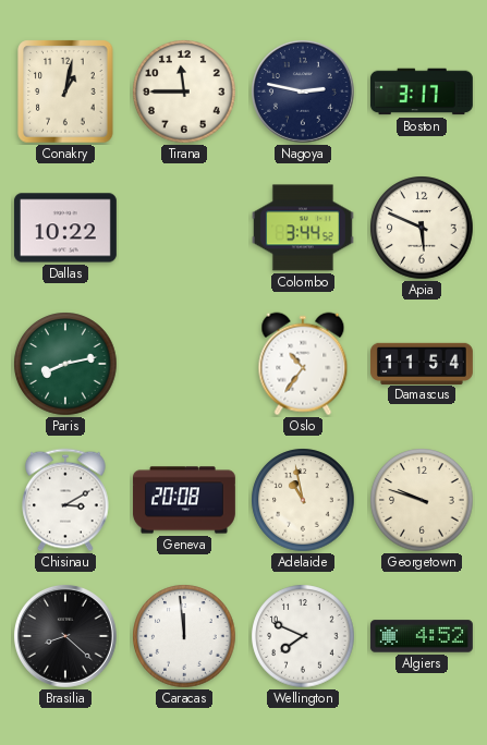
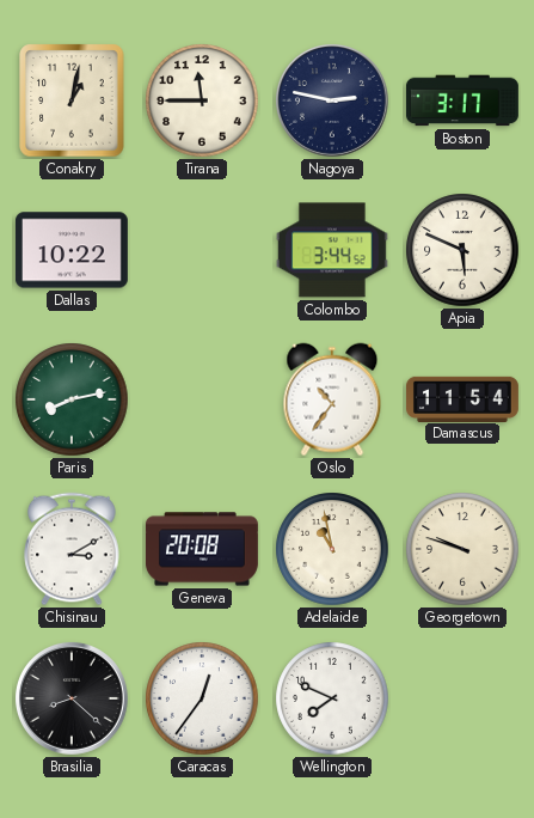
Caracas: 11:59 -> 12:36 (202, 698)
Algiers: 4:52 -> none (422, 636)
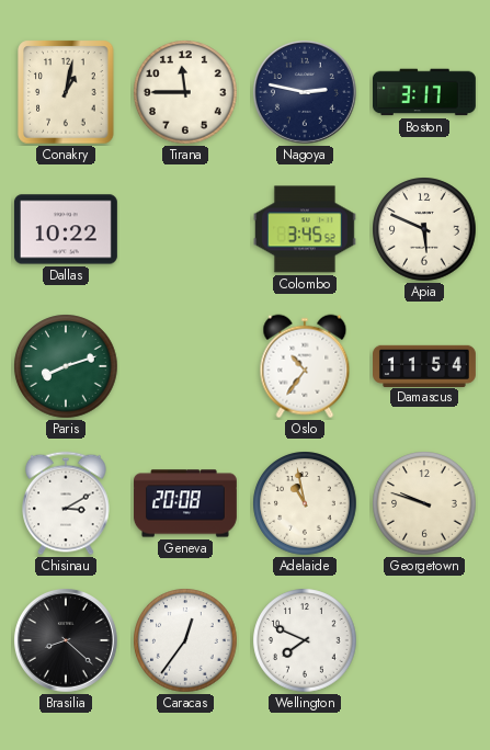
Colombo: 3:44 -> 3:45 (305, 229)
Paris: 8:13 -> 8:12 (66, 366)
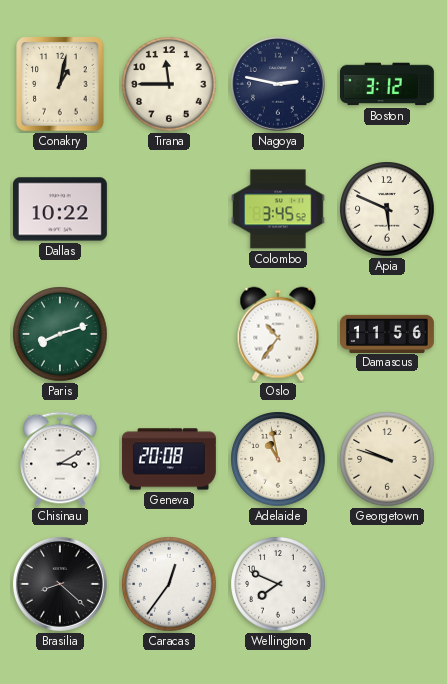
Boston: 3:17 -> 3:12 (387, 84)
Damascus: 11:54 -> 11:56 (388, 333)
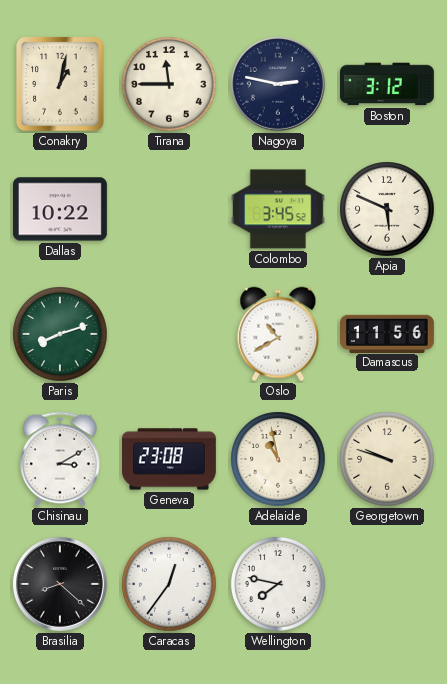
Oslo: 10:36 -> 10:40 (278, 334)
Geneva: 20:08 -> 23:08 (169, 459)
Wellington: 7:49 -> 7:47 (278, 584)
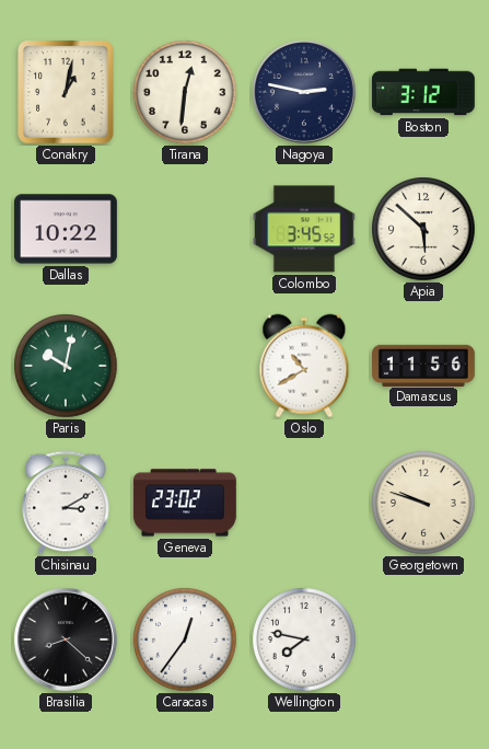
Tirana: 11:45 -> 12:31 (185, 92)
Apia: 5:49 -> 5:52 (423, 229)
Paris: 8:12 -> 10:02 (66, 366)
Geneva: 23:08 -> 23:02 (185, 503)
Adelaide: 10:58 -> none (278, 459)
